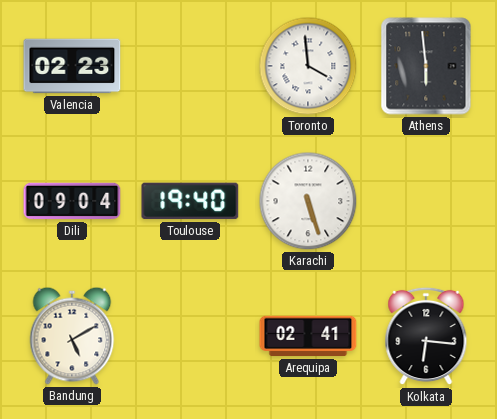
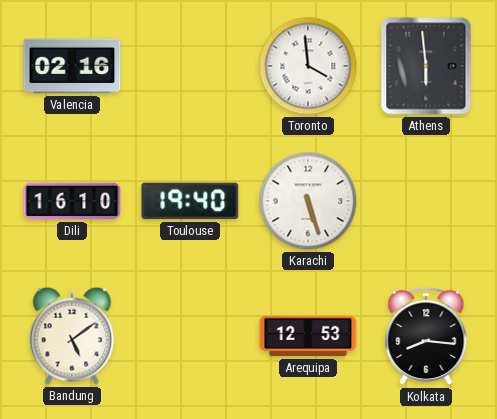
Valencia: 02:23 -> 02:16 (72, 66)
Dili: 09:04 -> 16:10 (72, 201)
Bandung: 5:10 -> 5:09 (72, 336)
Arequipa: 02:41 -> 12:53 (308, 336)
Kolkata: 6:16 -> 8:16 (426, 336)
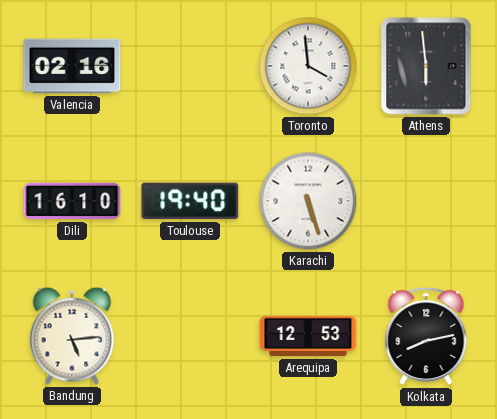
Bandung: 5:09 -> 5:14 (72, 336)
Kolkata: 8:16 -> 8:13 (426, 336)
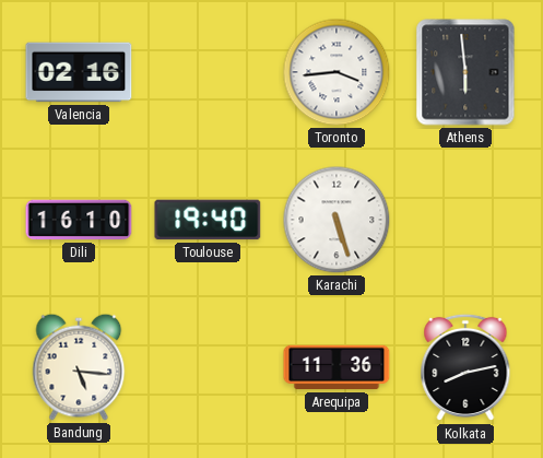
Toronto: 3:59 -> 3:44 (337, 72)
Bandung: 5:14 -> 5:16 (79, 367)
Arequipa: 12:53 -> 11:36 (337, 367)
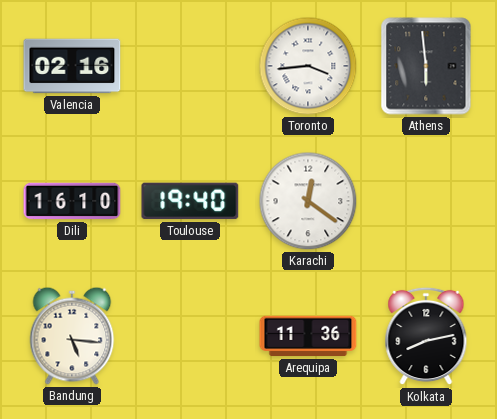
Karachi: 5:27 -> 12:21 (308, 201)
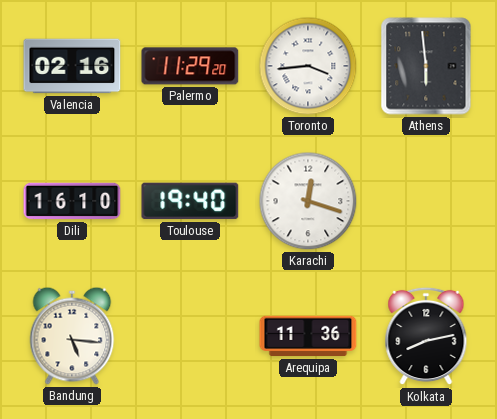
Palermo: none -> 11:29 (190, 66)
Karachi: 12:21 -> 12:18 (308, 201)
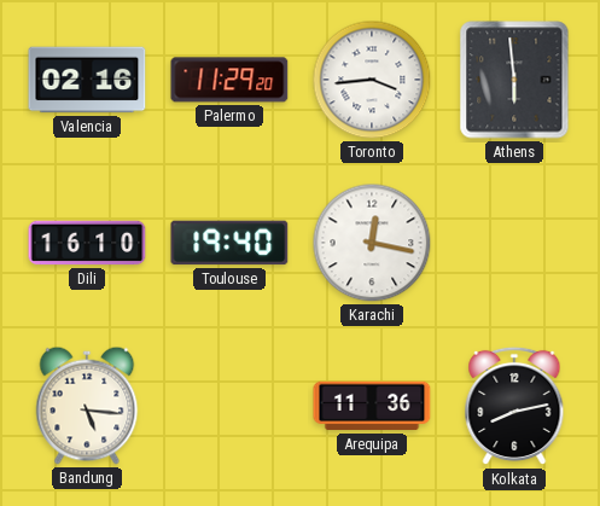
Karachi: 12:18 -> 12:17 (372, 243)
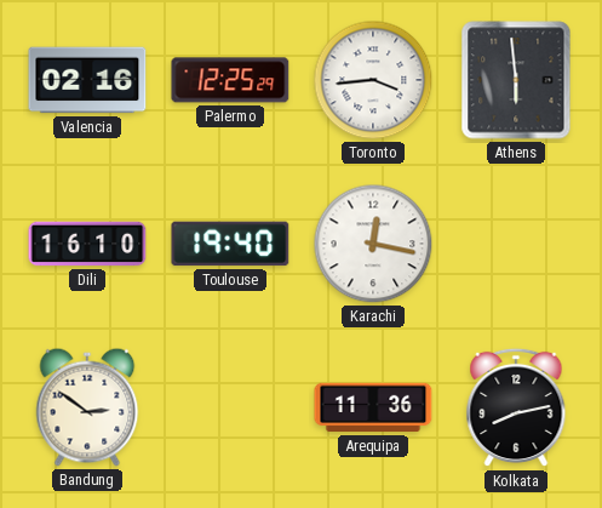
Palermo: 11:29 -> 12:25 (230, 80)
Bandung: 5:16 -> 2:51 (87, 407)
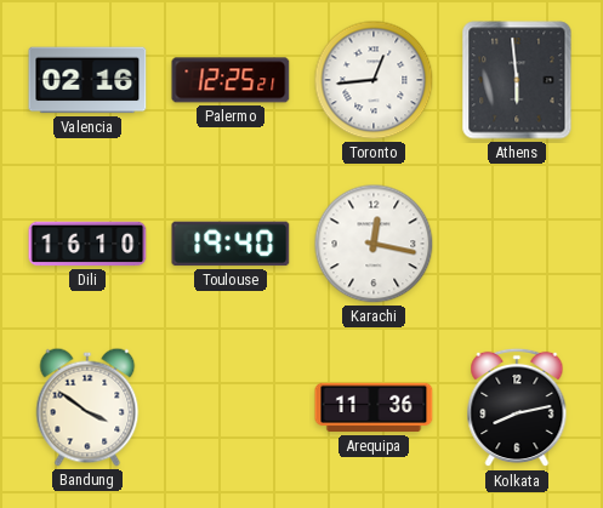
Palermo: 12:25:29 -> 12:25:21 (231, 80)
Toronto: 3:44 -> 12:44 (374, 80)
Bandung: 2:51 -> 3:51 (87, 407)
